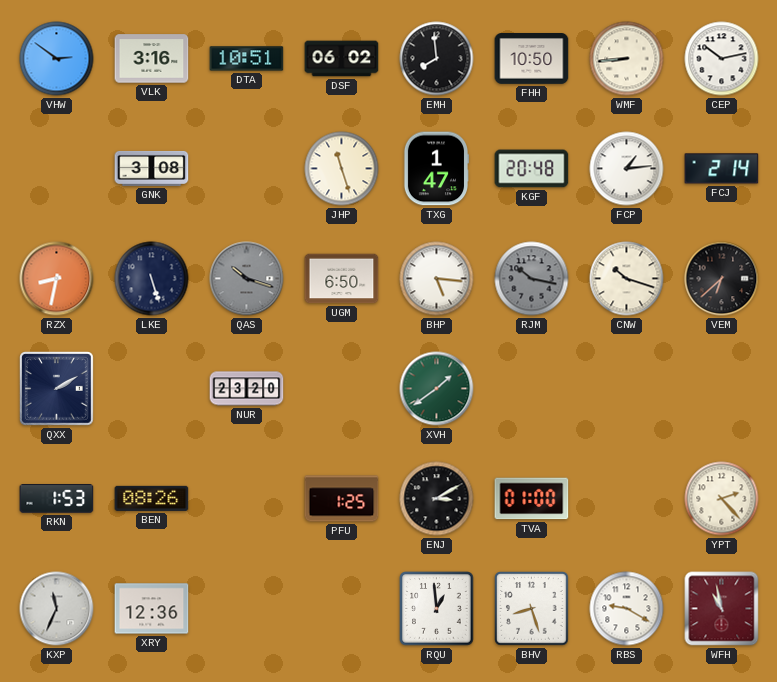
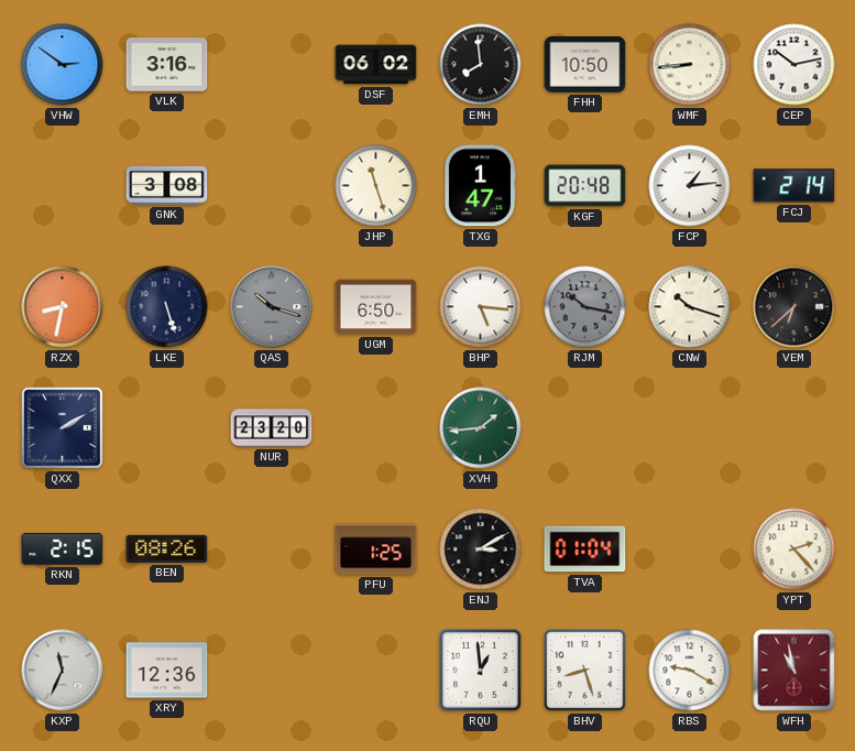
DTA: 10:51 -> none (247, 59)
XVH: 1:39 -> 1:44 (481, 428)
RKN: 1:53 -> 2:15 (63, 549)
TVA: 01:00 -> 01:04 (585, 549)
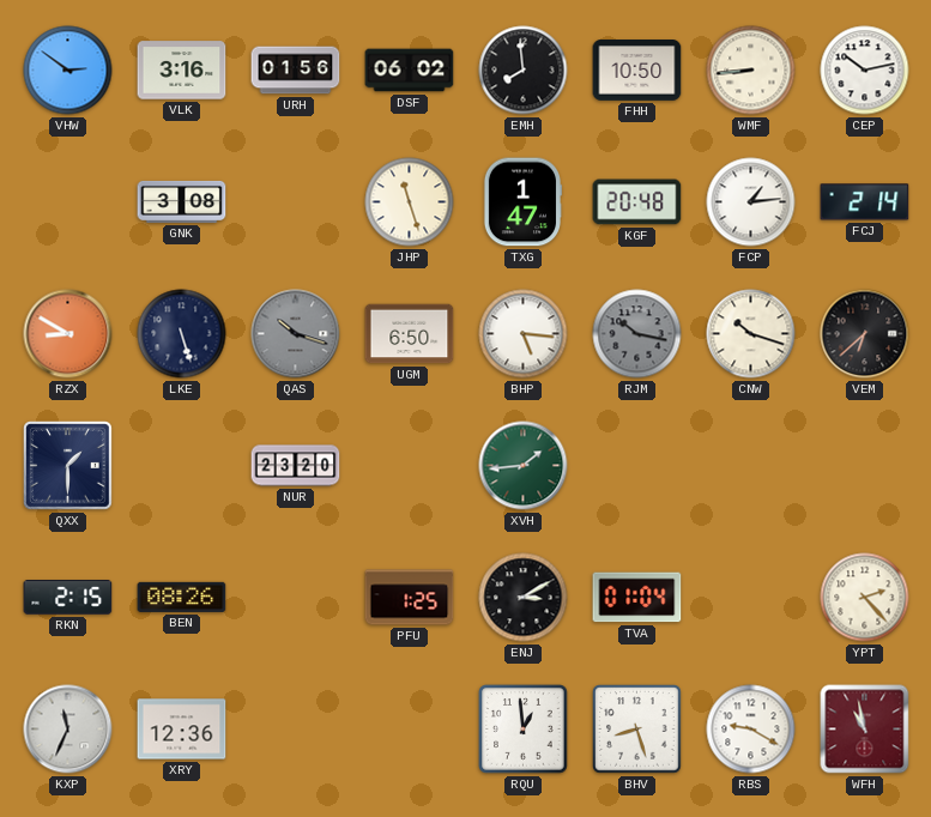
URH: none -> 01:56 (296, 71)
RZX: 8:32 -> 8:50 (68, 334)
QXX: 2:10 -> 1:30 (68, 466)
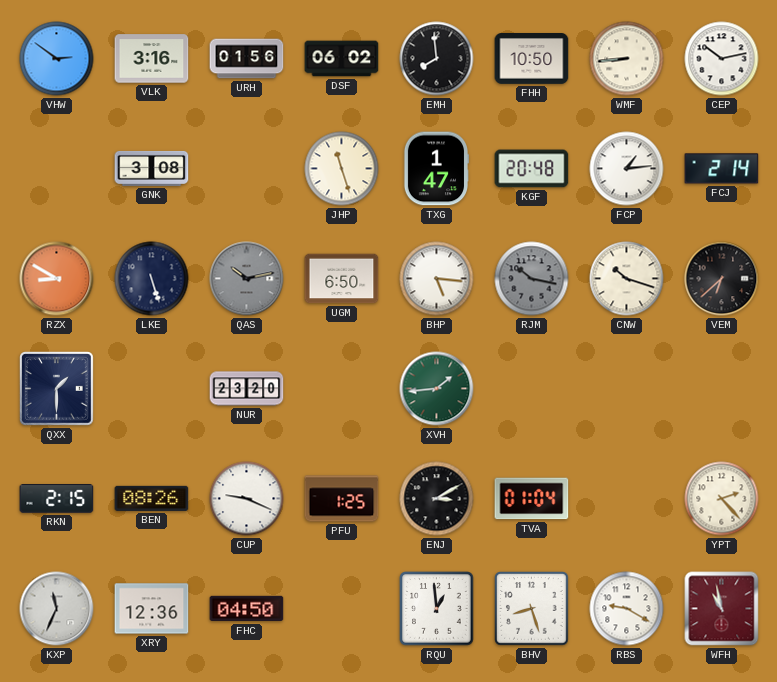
QAS: 10:18 -> 10:13 (247, 279)
CUP: none -> 9:19 (247, 499)
FHC: none -> 04:50 (247, 609)
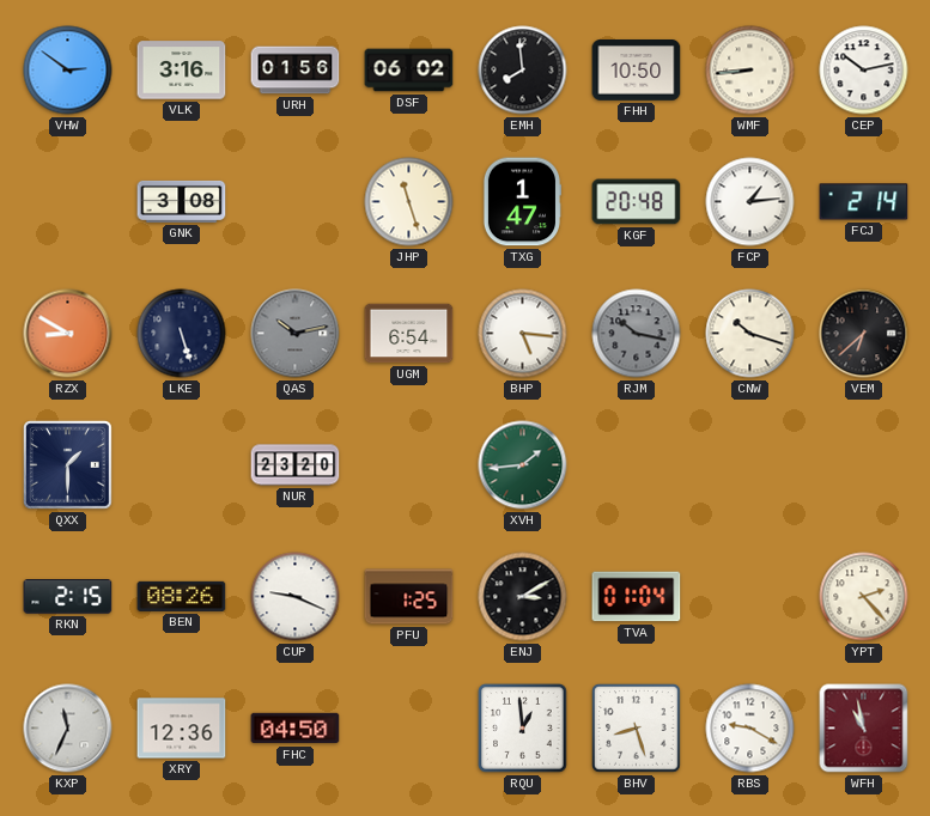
UGM: 6:50 -> 6:54 (409, 334)
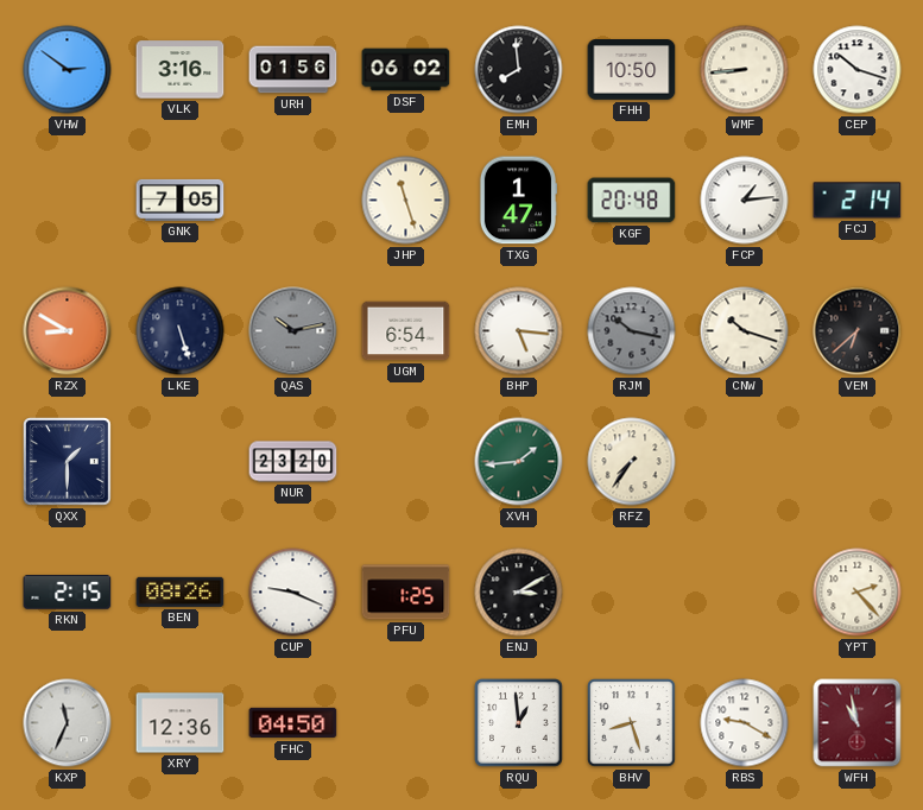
CEP: 10:13 -> 10:18 (858, 70)
GNK: 3:08 -> 7:05 (181, 200)
RFZ: none -> 7:36 (632, 462)
TVA: 01:04 -> none (637, 597)
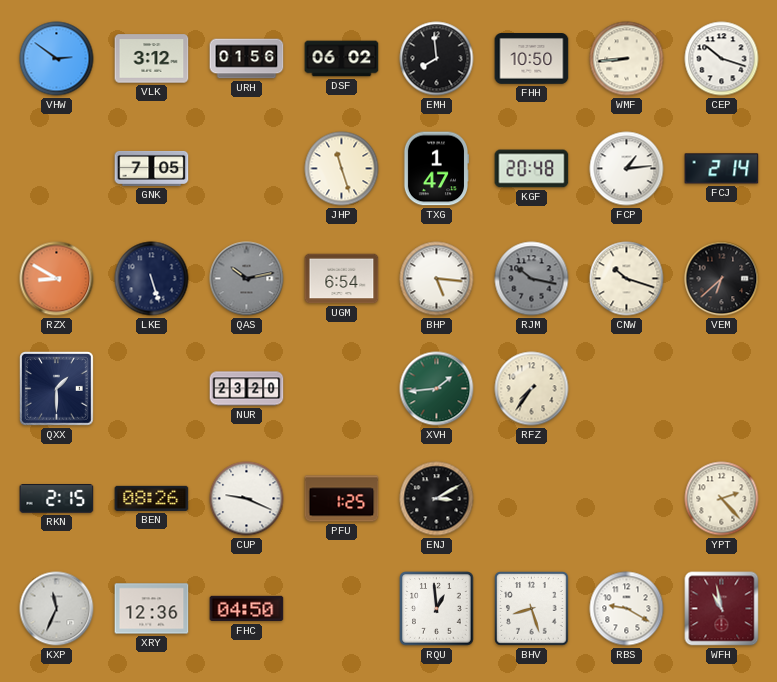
VLK: 3:16 -> 3:12 (152, 59)
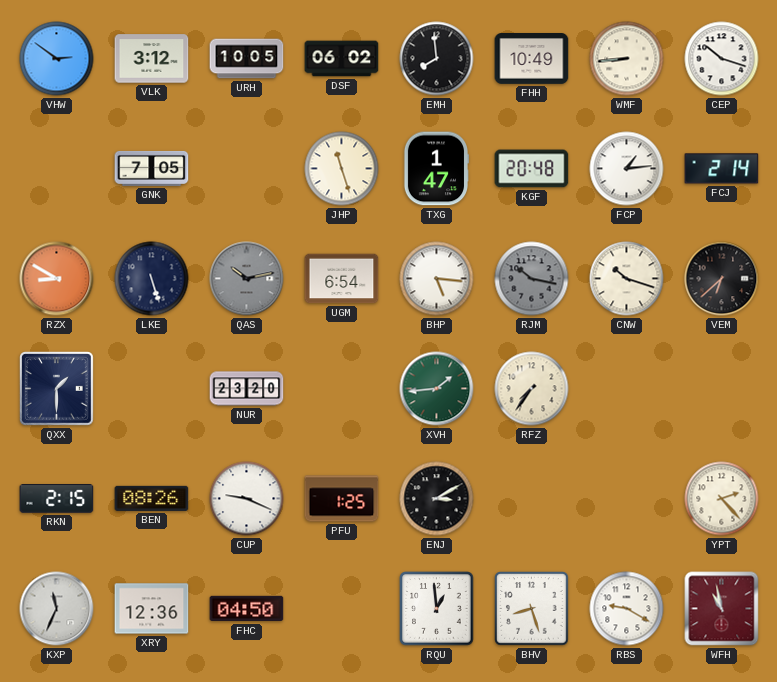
URH: 01:56 -> 10:05 (247, 59)
FHH: 10:50 -> 10:49 (532, 59)
